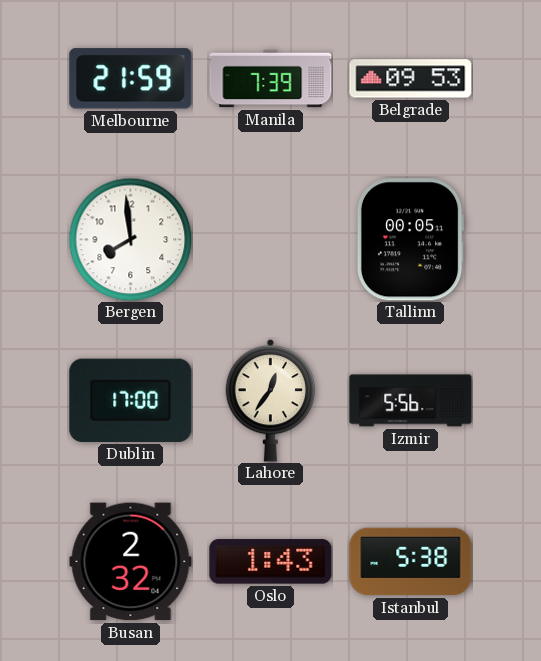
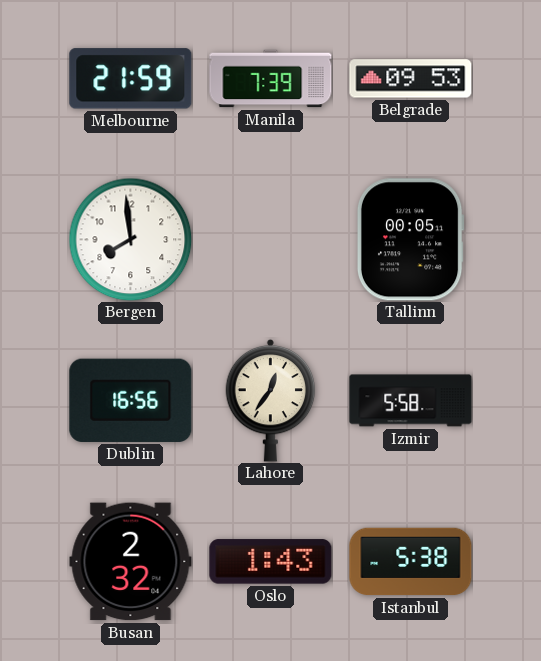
Dublin: 17:00 -> 16:56 (131, 400)
Izmir: 5:56 -> 5:58 (411, 401)
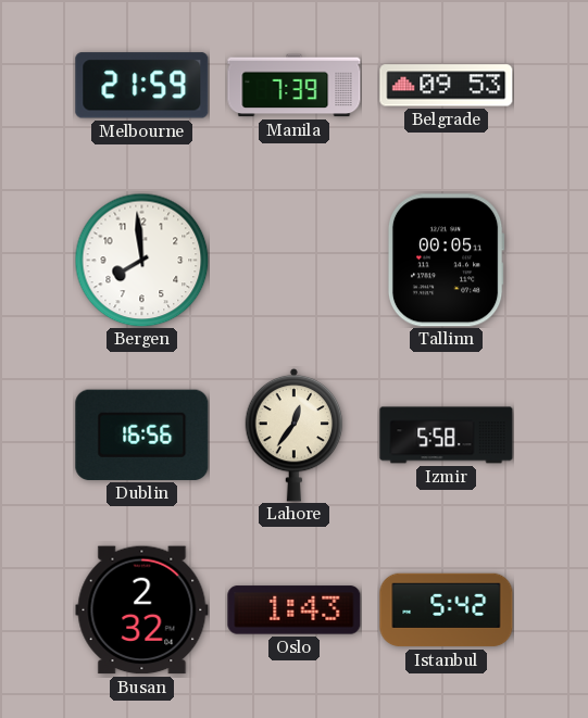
Istanbul: 5:38 -> 5:42 (447, 610)
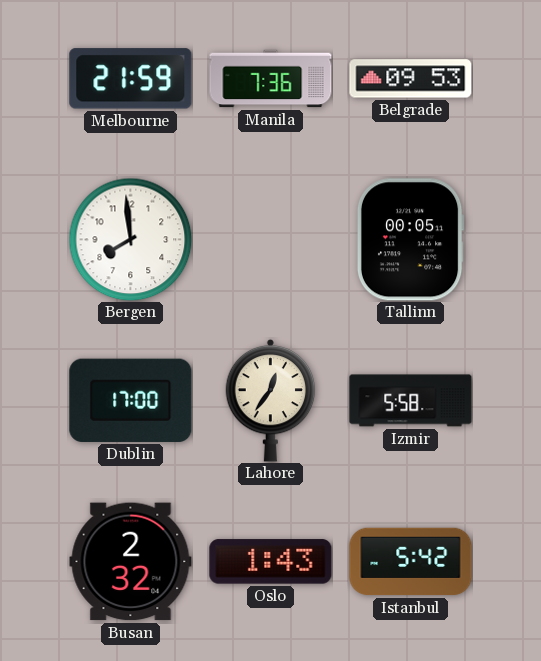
Manila: 7:39 -> 7:36 (271, 79)
Dublin: 16:56 -> 17:00 (131, 400)
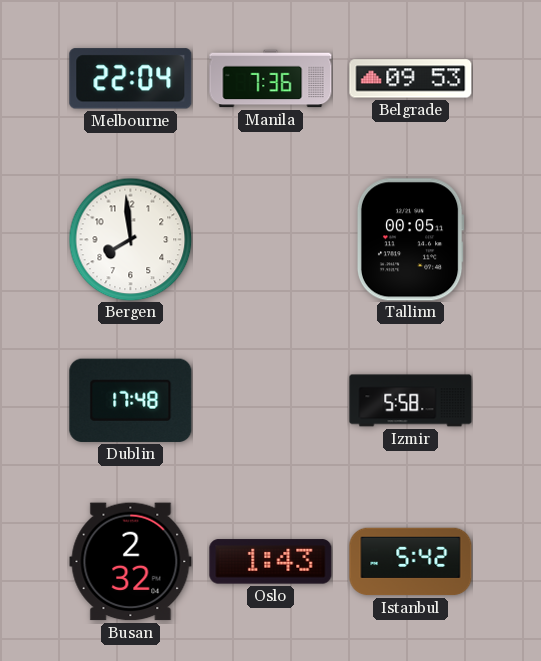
Melbourne: 21:59 -> 22:04 (131, 79)
Dublin: 17:00 -> 17:48 (131, 400)
Lahore: 12:36 -> none (271, 400)
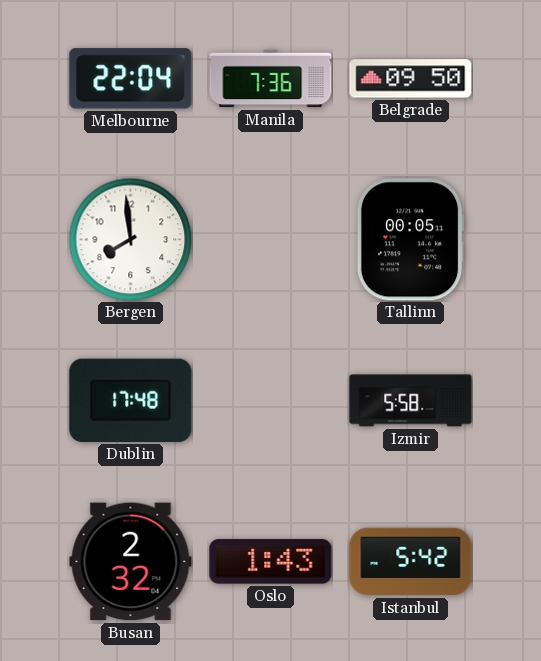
Belgrade: 09:53 -> 09:50 (411, 79)
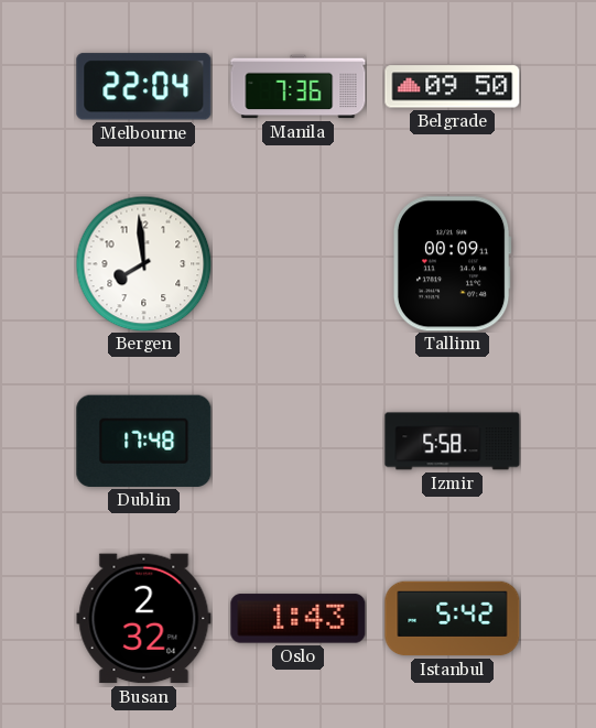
Tallinn: 00:05 -> 00:09 (452, 264)
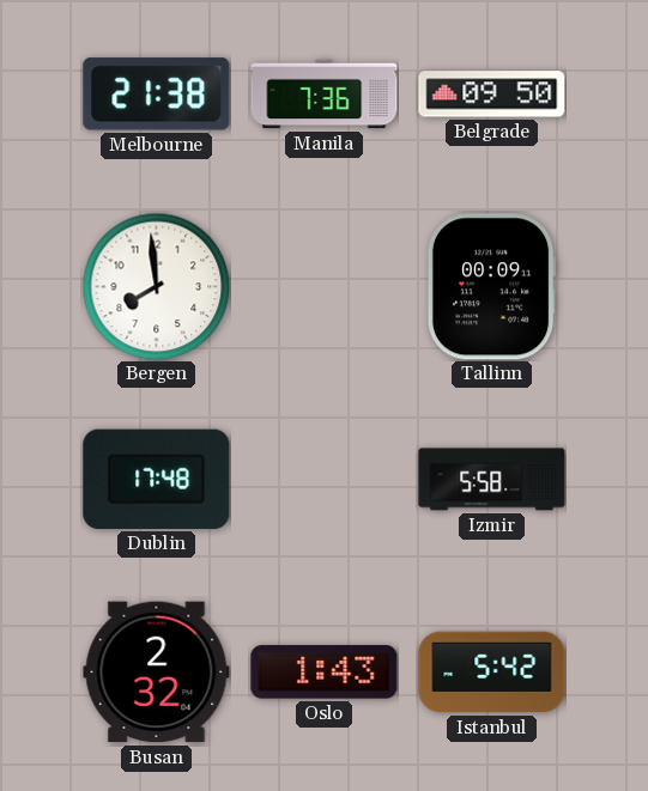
Melbourne: 22:04 -> 21:38 (157, 95)
